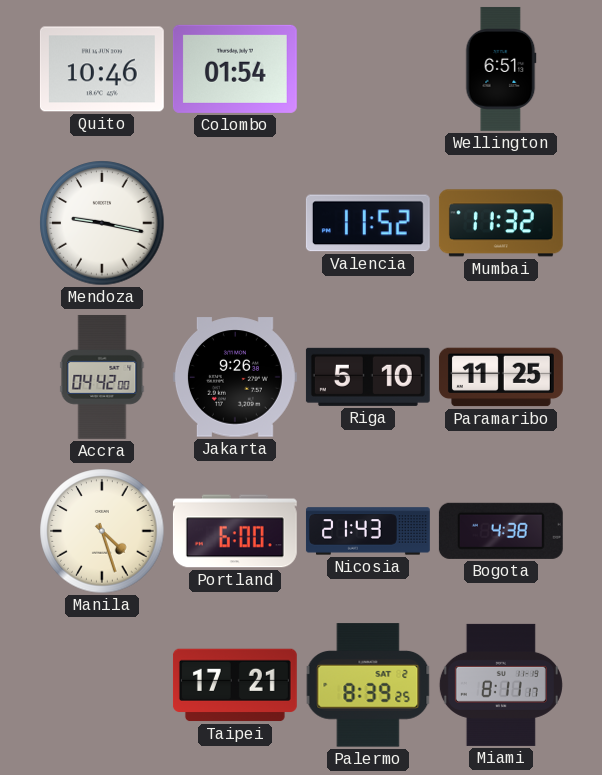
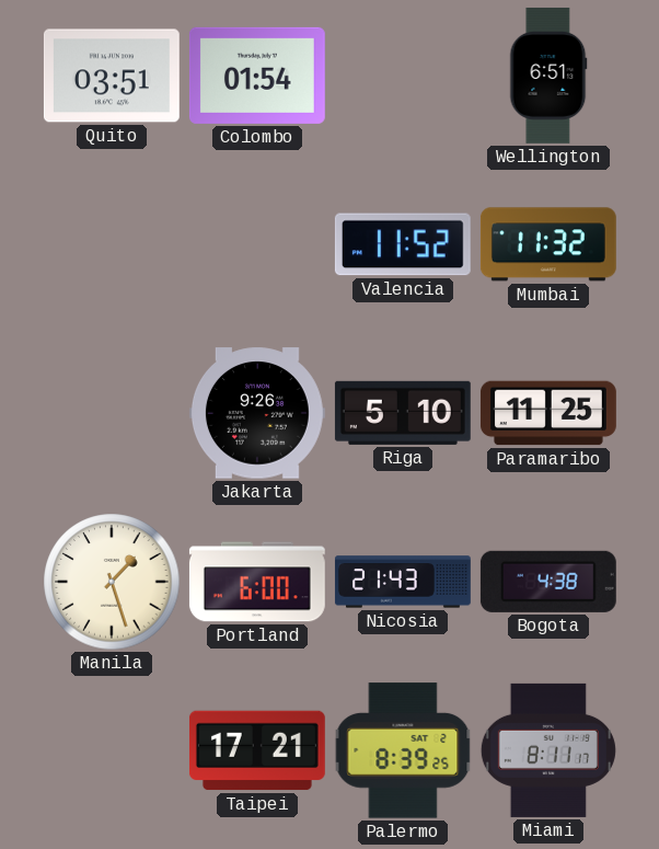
Quito: 10:46 -> 03:51 (112, 76)
Mendoza: 9:17 -> none (102, 223)
Accra: 04:42 -> none (102, 377)
Manila: 4:27 -> 1:27 (112, 582)
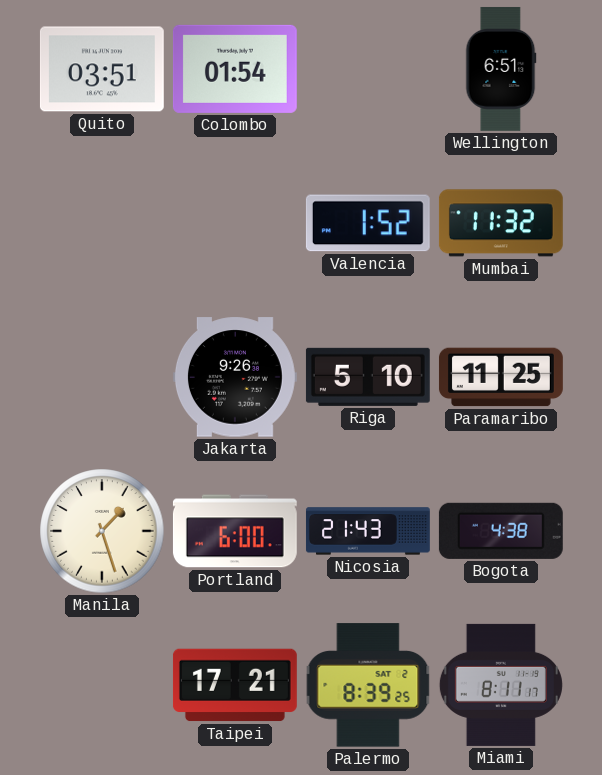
Valencia: 11:52 -> 1:52 (368, 223)
